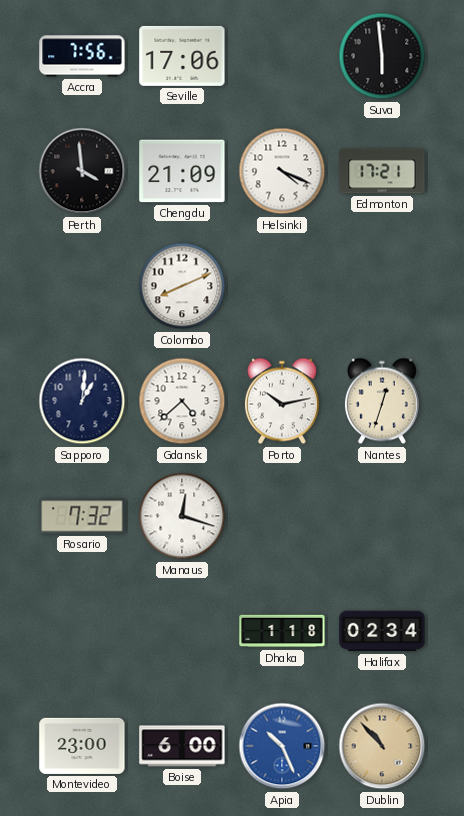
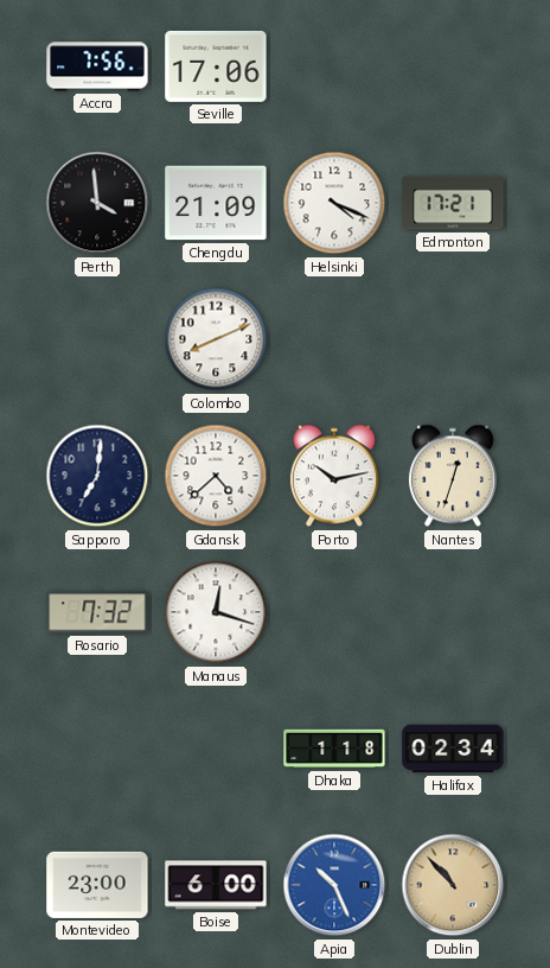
Suva: 5:59 -> none (382, 56)
Sapporo: 1:01 -> 7:01 (97, 476)
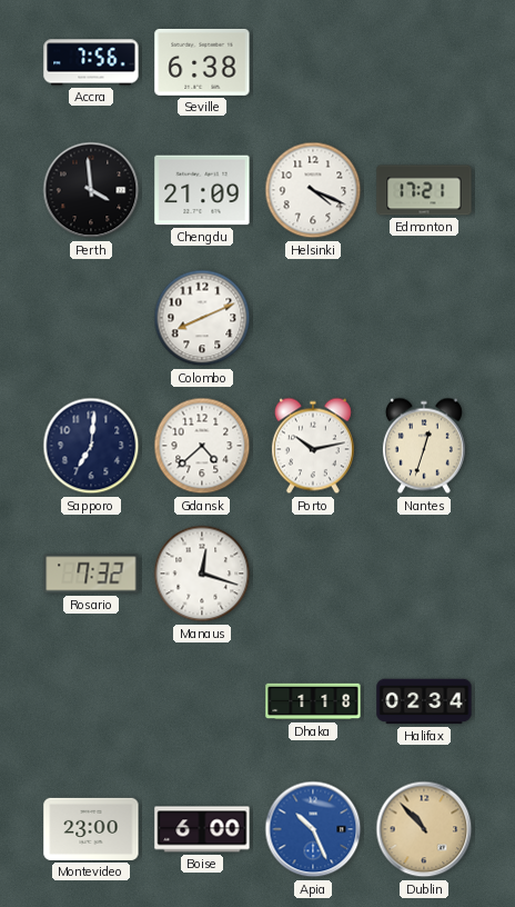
Seville: 17:06 -> 6:38 (202, 62)
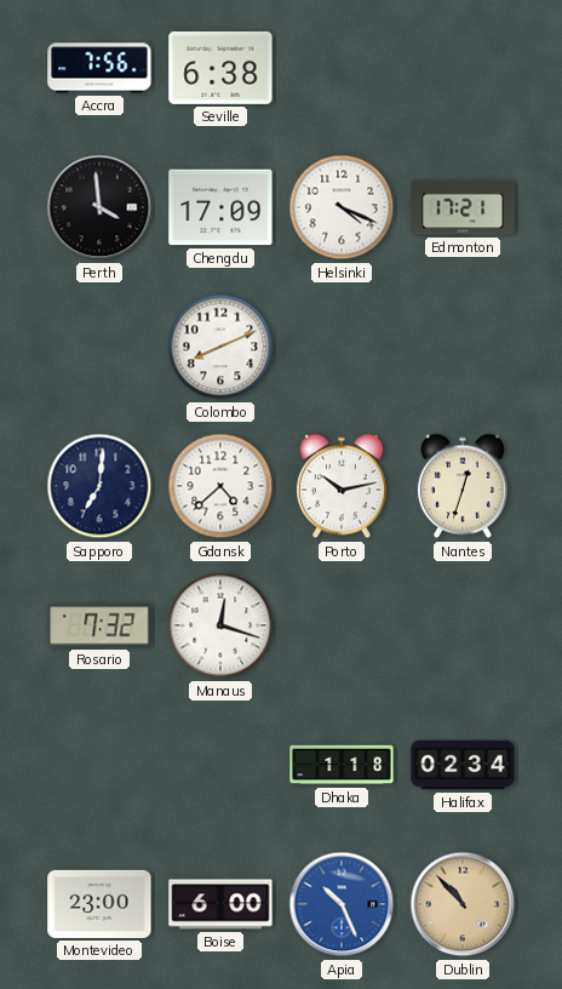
Chengdu: 21:09 -> 17:09 (220, 207)
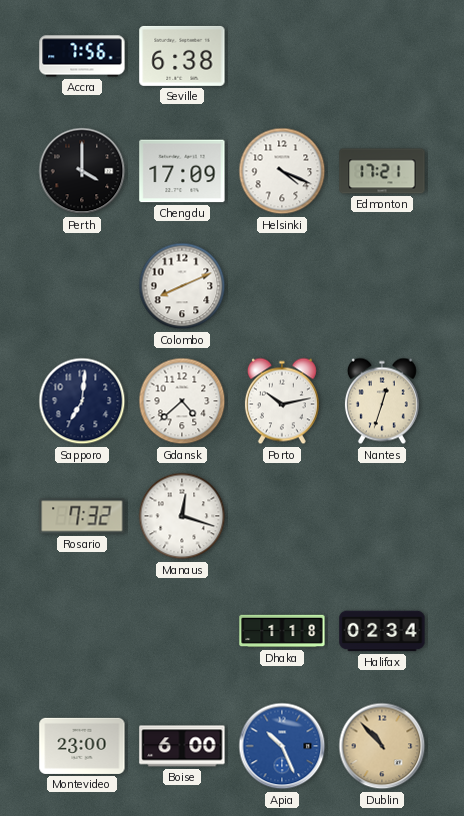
Perth: 3:59 -> 4:00 (82, 171)
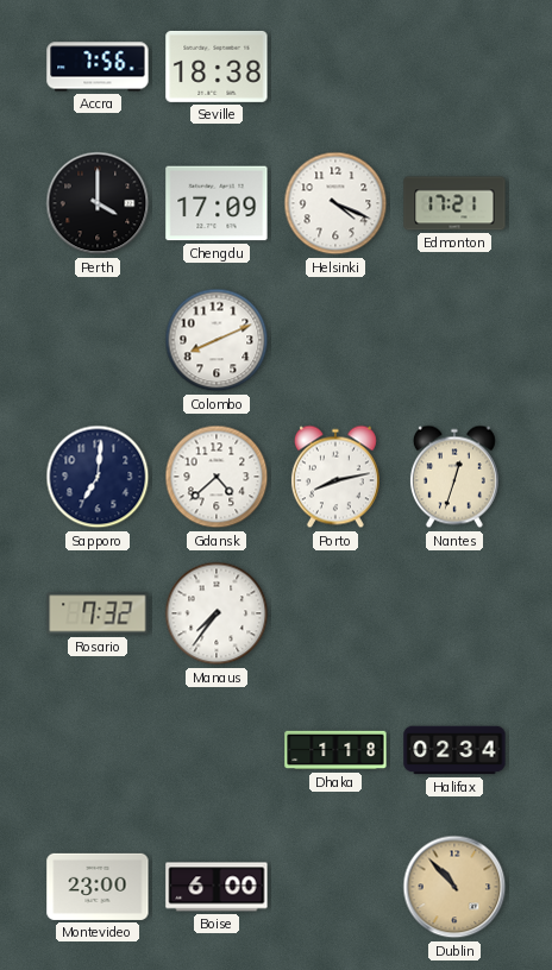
Seville: 6:38 -> 18:38 (217, 67)
Porto: 10:13 -> 8:13 (335, 477)
Manaus: 12:18 -> 7:36 (217, 613)
Apia: 10:26 -> none (282, 746)
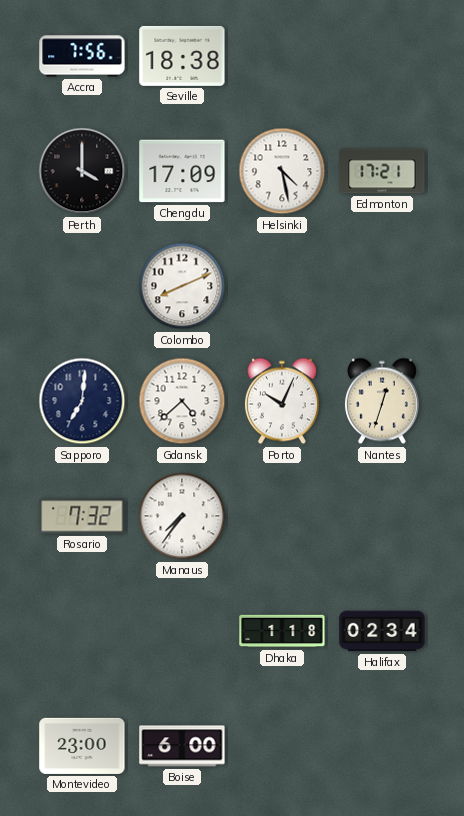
Helsinki: 4:19 -> 4:28 (282, 171)
Porto: 8:13 -> 10:04 (282, 401)
Dublin: 10:53 -> none (454, 887)
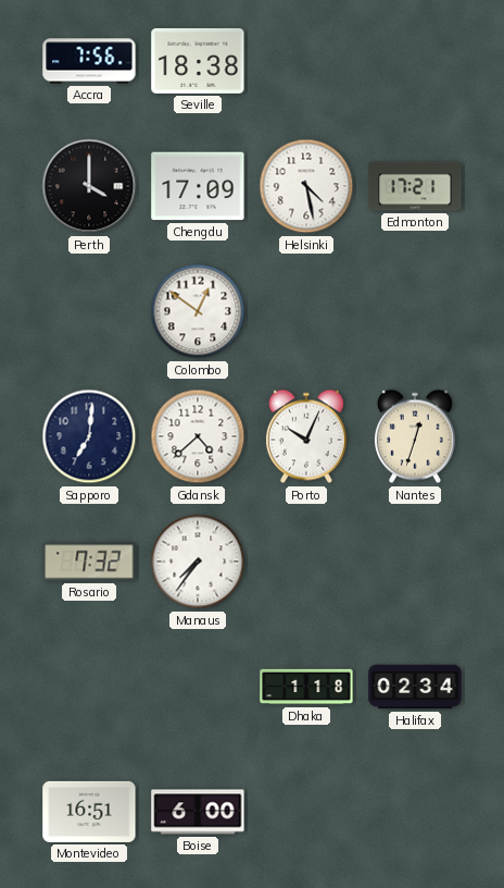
Colombo: 8:11 -> 12:51 (198, 311)
Montevideo: 23:00 -> 16:51 (89, 812)
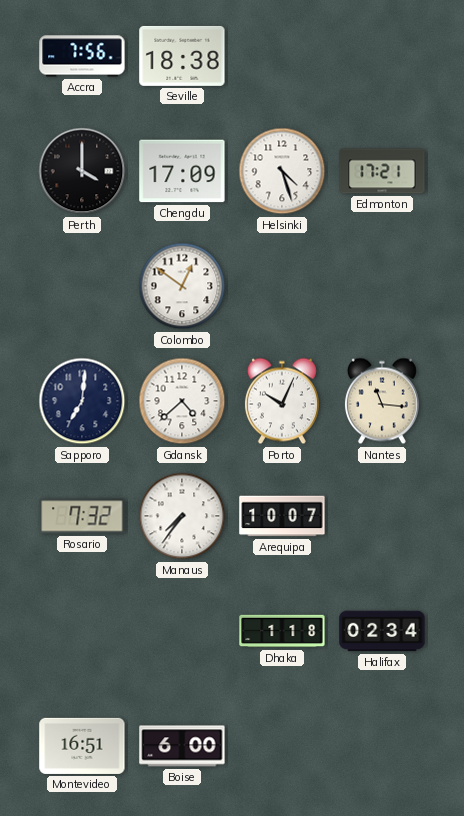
Helsinki: 4:28 -> 4:27 (282, 171)
Nantes: 12:33 -> 11:16 (382, 401)
Arequipa: none -> 10:07 (282, 516)
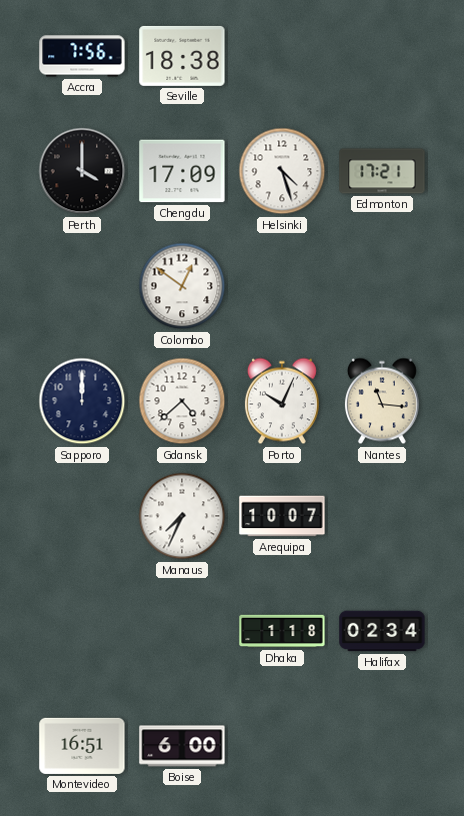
Sapporo: 7:01 -> 12:00 (82, 401)
Rosario: 7:32 -> none (82, 516)
Manaus: 7:36 -> 7:34 (182, 516)
